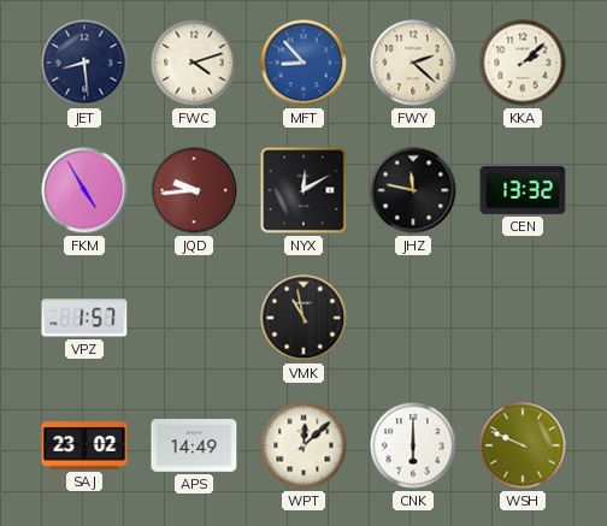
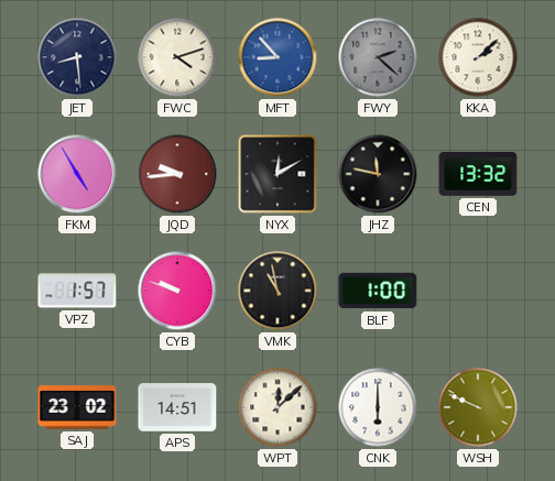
FWY dial: cream -> grey (378, 57)
CYB: none -> 9:48 (177, 291)
BLF: none -> 1:00 (378, 291)
APS: 14:49 -> 14:51 (177, 407)
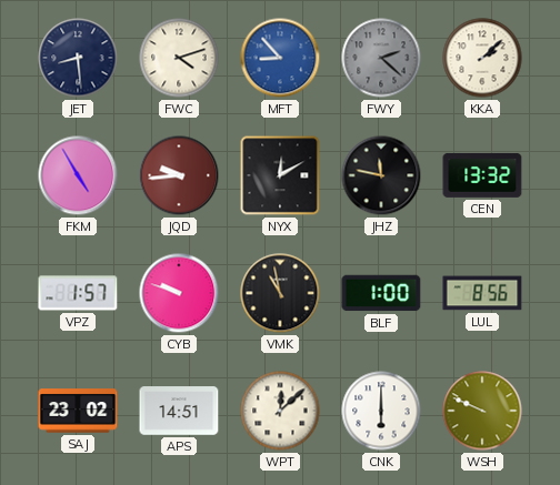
LUL: none -> 8:56 (482, 293)
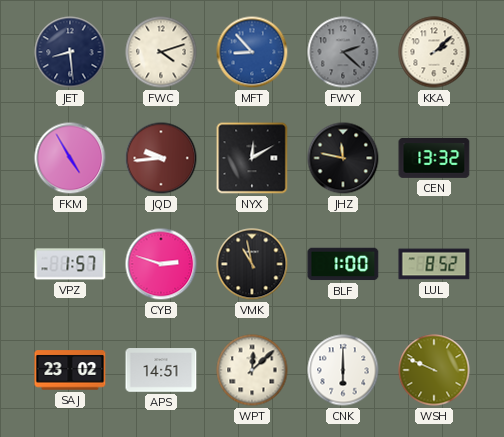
CYB: 9:48 -> 2:48 (161, 264)
LUL: 8:56 -> 8:52 (434, 264)
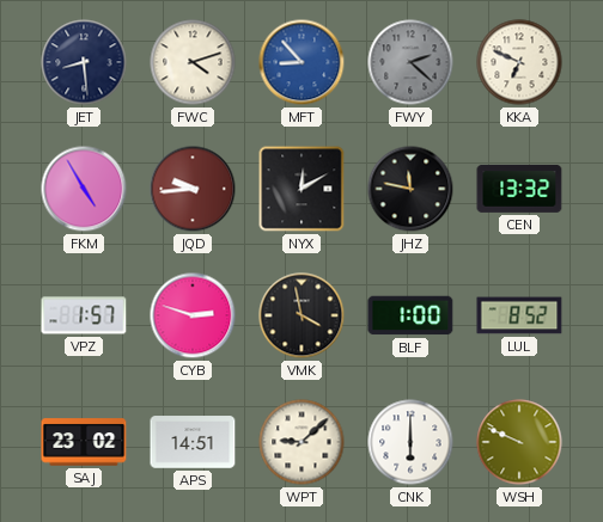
KKA: 2:08 -> 6:49 (519, 62)
VMK: 10:58 -> 3:58 (301, 315)
WPT: 12:08 -> 9:08 (301, 442)
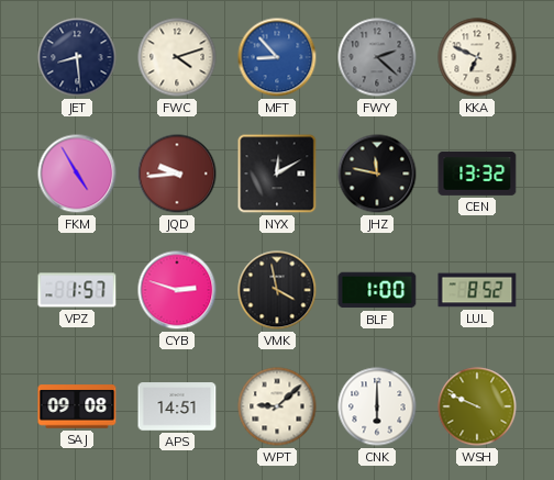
SAJ: 23:02 -> 09:08 (77, 406)
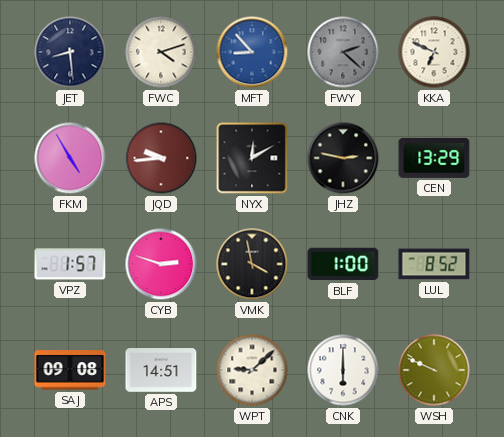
JHZ: 11:47 -> 2:47 (343, 158)
CEN: 13:32 -> 13:29 (434, 158)
